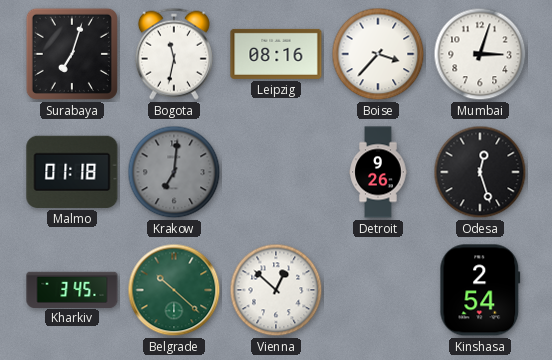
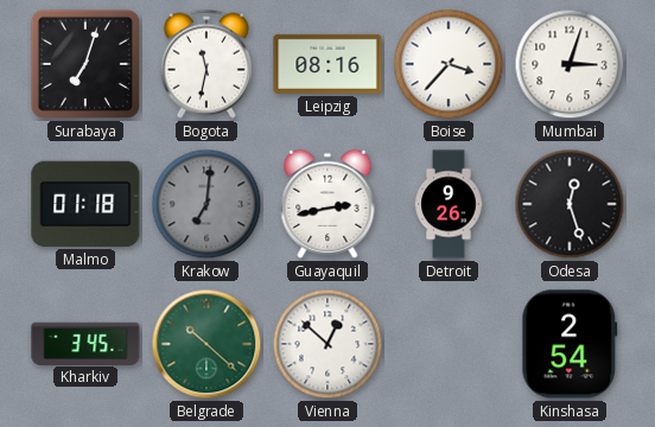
Guayaquil: none -> 2:43 (327, 204)
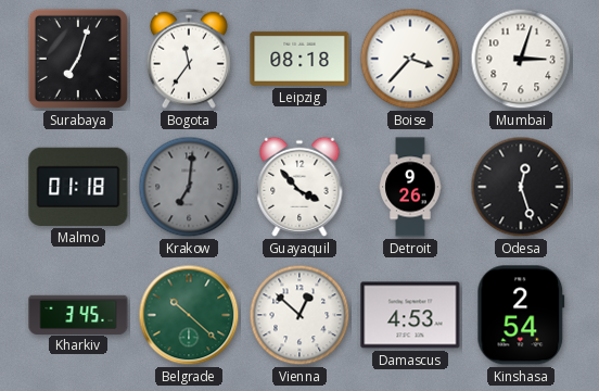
Bogota: 11:32 -> 11:36 (189, 59)
Leipzig: 08:16 -> 08:18 (299, 59)
Guayaquil: 2:43 -> 3:53 (299, 187)
Damascus: none -> 4:53 (410, 315)
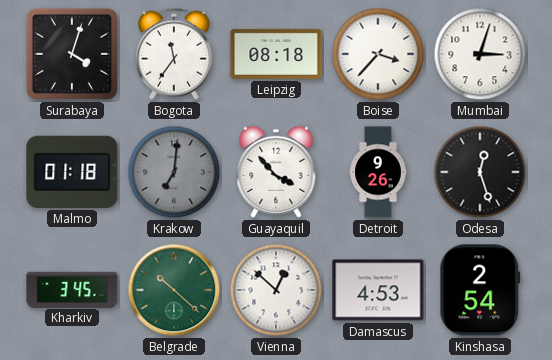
Surabaya: 7:03 -> 4:03 (72, 54)
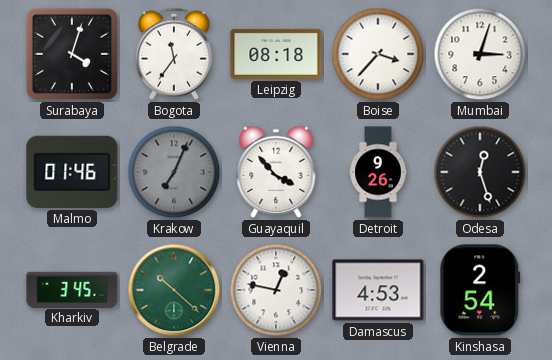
Malmo: 01:18 -> 01:46 (72, 172)
Krakow: 7:01 -> 7:04 (174, 172)
Vienna: 12:52 -> 12:47 (276, 290)
